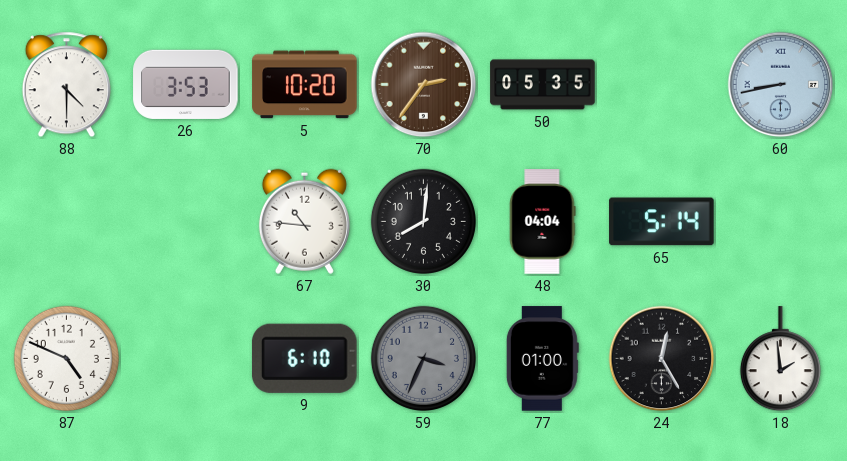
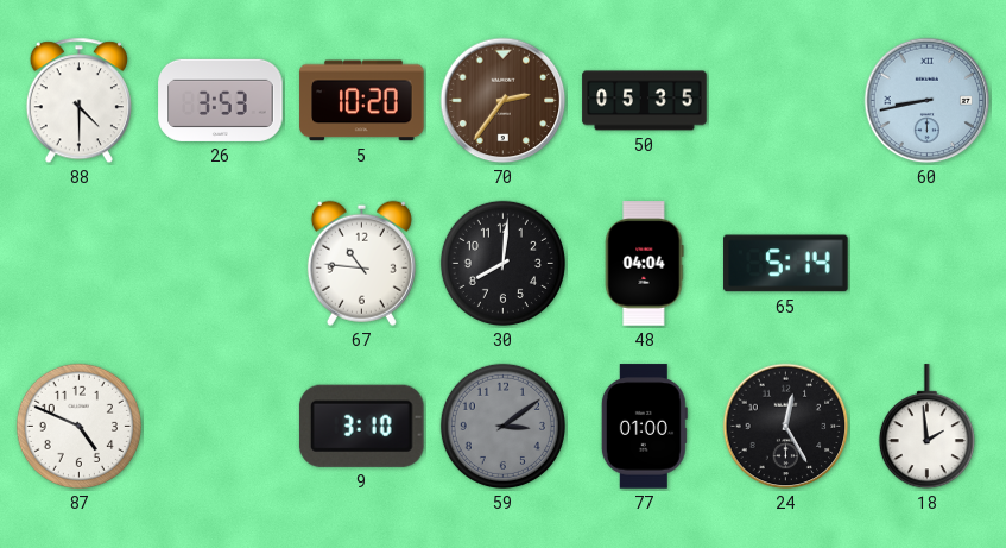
9: 6:10 -> 3:10 (361, 426)
59: 3:34 -> 3:09 (502, 426)
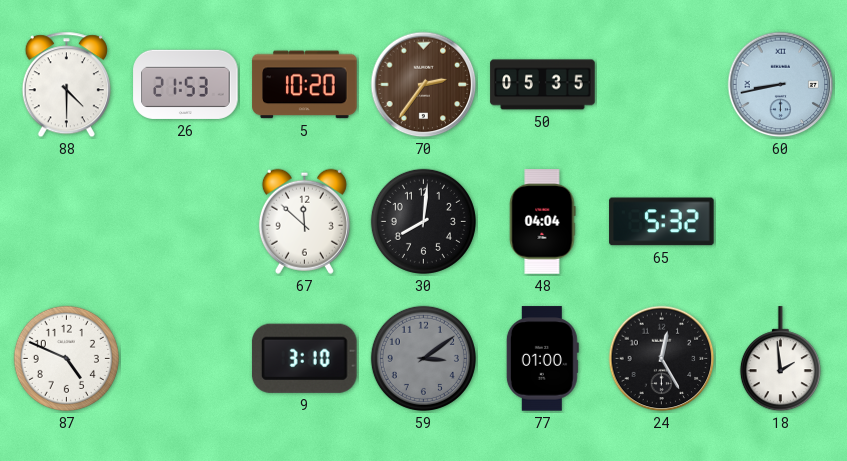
26: 3:53 -> 21:53 (186, 84)
67: 10:46 -> 11:52 (304, 221)
65: 5:14 -> 5:32 (662, 222)
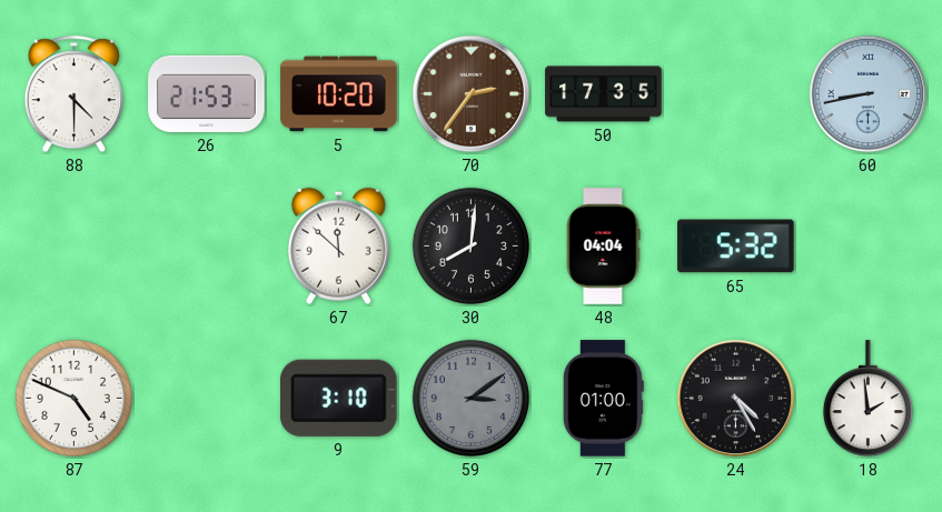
50: 05:35 -> 17:35 (604, 94)
24: 12:25 -> 4:25 (736, 399)
